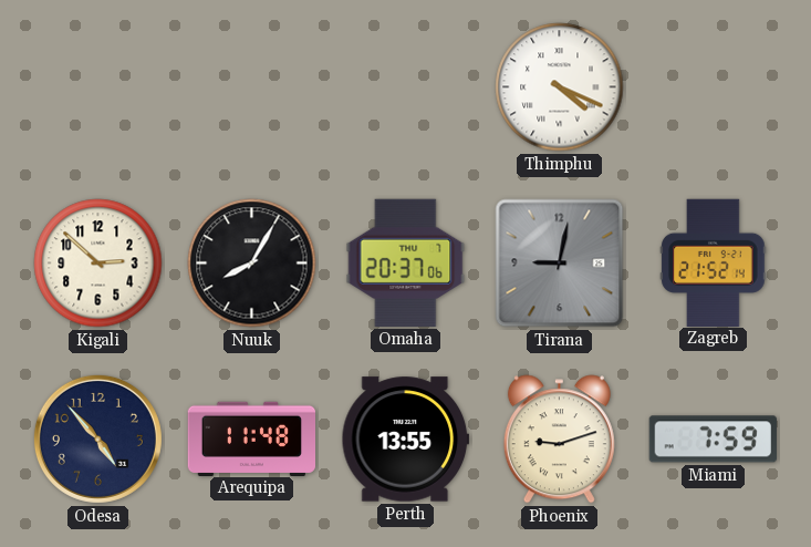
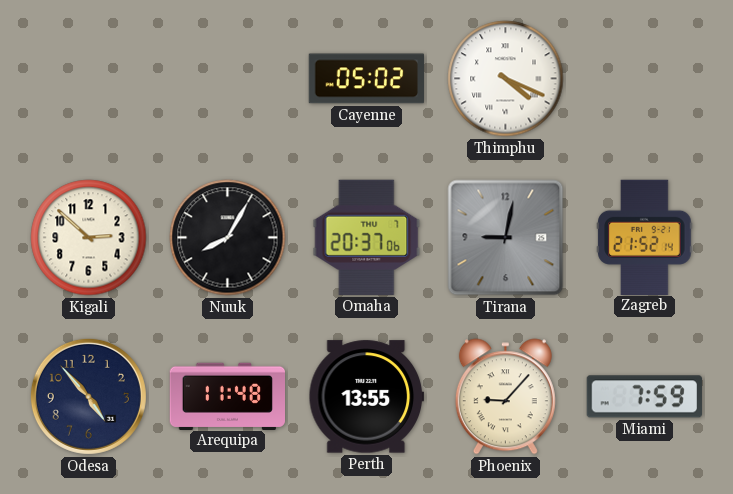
Cayenne: none -> 05:02 (366, 79)
Phoenix: 9:12 -> 9:07 (505, 397)
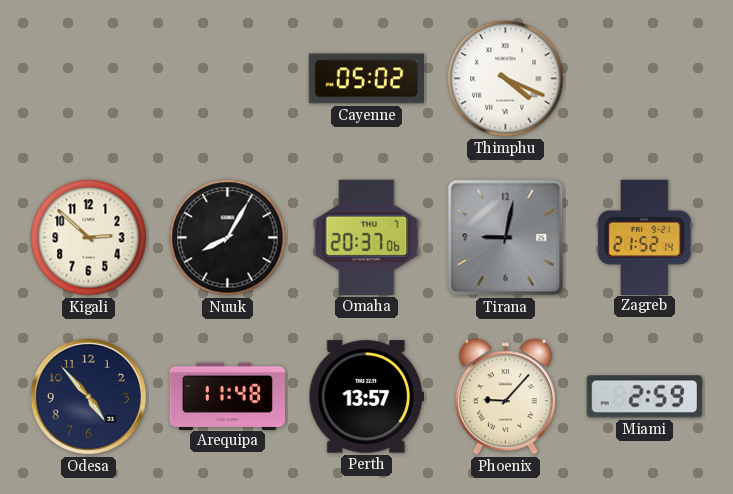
Perth: 13:55 -> 13:57 (366, 397)
Miami: 7:59 -> 2:59 (644, 397)
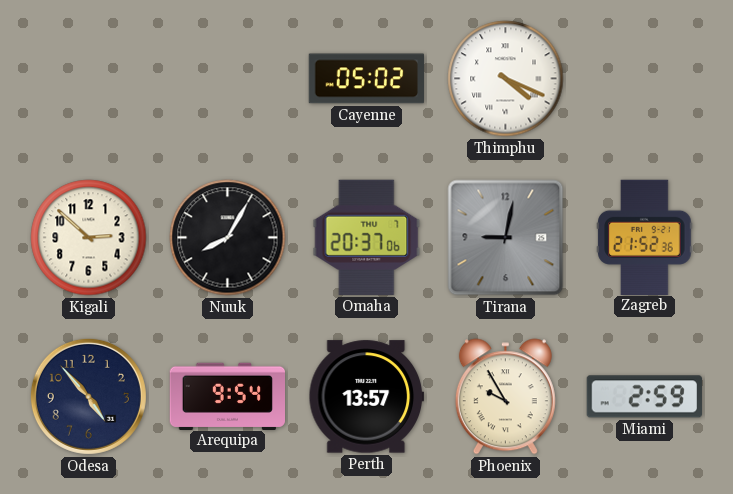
Zagreb: 21:52:14 -> 21:52:36 (645, 237)
Arequipa: 11:48 -> 9:54 (227, 396)
Phoenix: 9:07 -> 9:55 (505, 397)
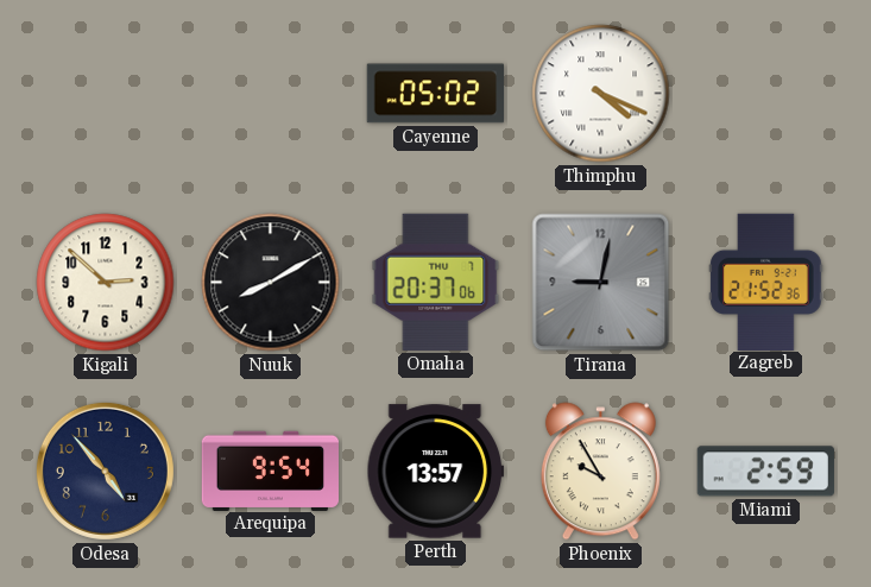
Nuuk: 8:05 -> 8:10 (271, 283)
